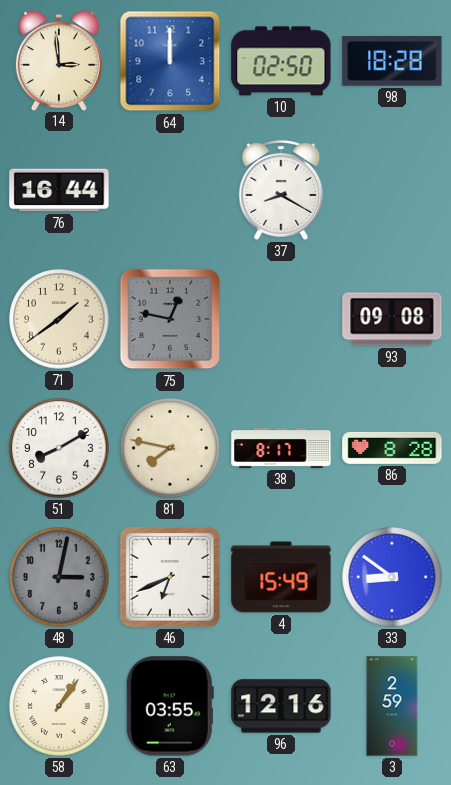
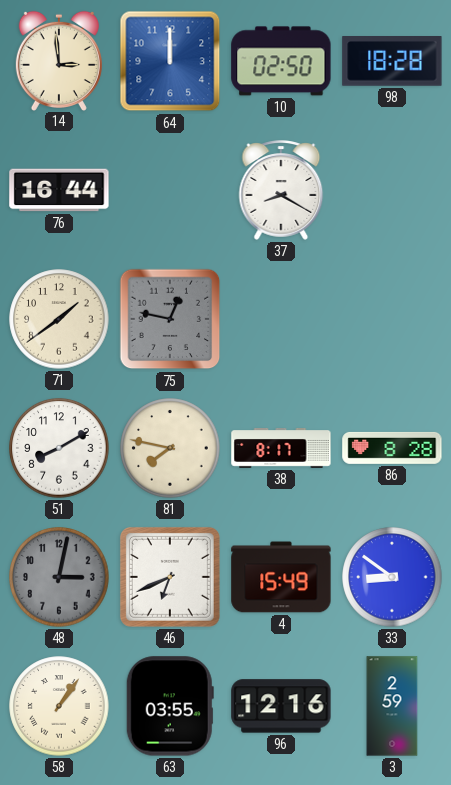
93: 09:08 -> none (392, 319)
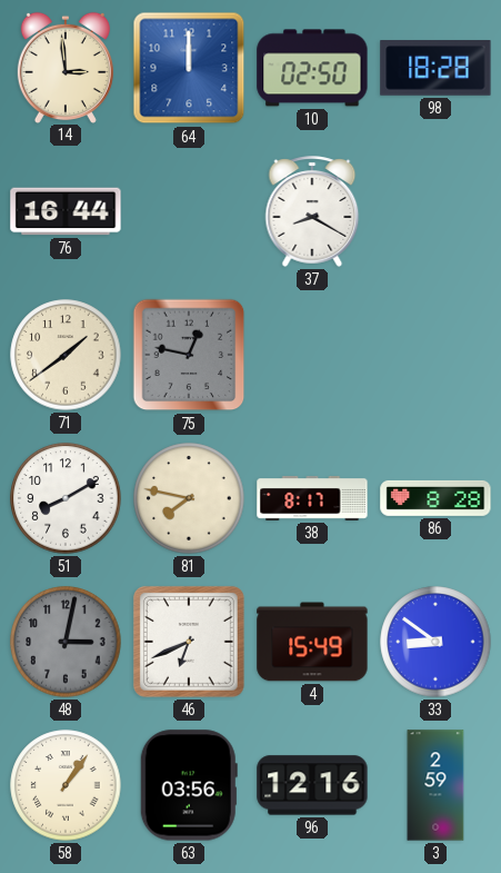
63: 03:55 -> 03:56 (189, 785)
